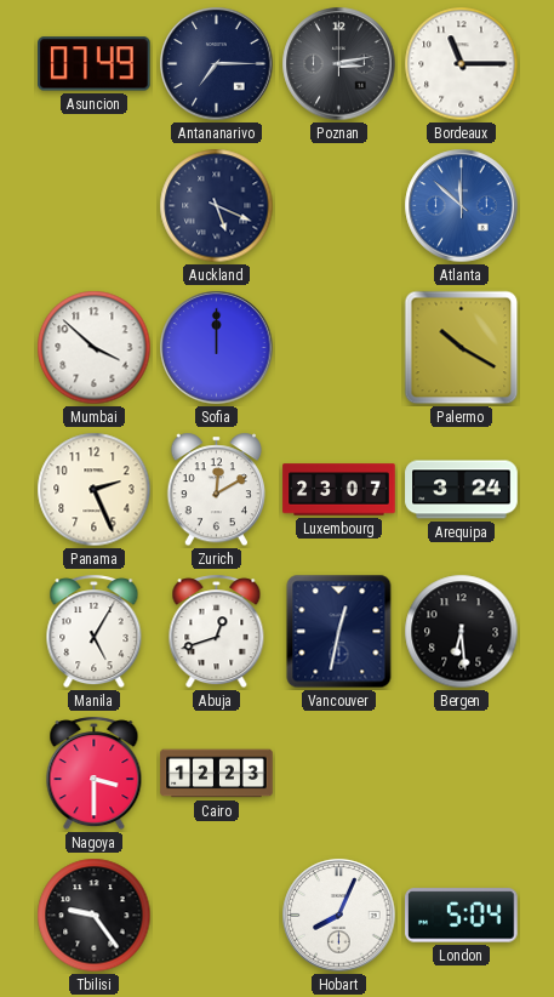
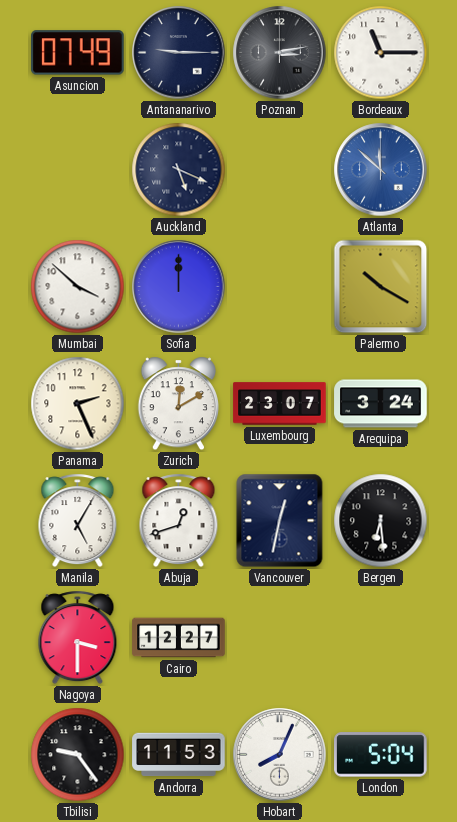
Antananarivo: 7:15 -> 9:15 (179, 53)
Cairo: 12:23 -> 12:27 (179, 638)
Andorra: none -> 11:53 (179, 755)
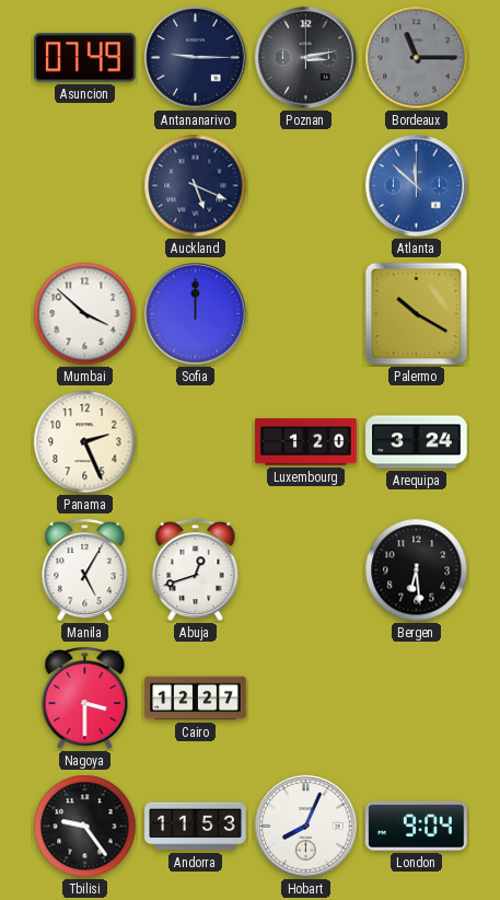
Bordeaux dial: white -> grey (417, 58)
Zurich: 12:10 -> none (178, 404)
Luxembourg: 23:07 -> 1:20 (306, 442)
Vancouver: 12:32 -> none (280, 521)
London: 5:04 -> 9:04 (417, 827)
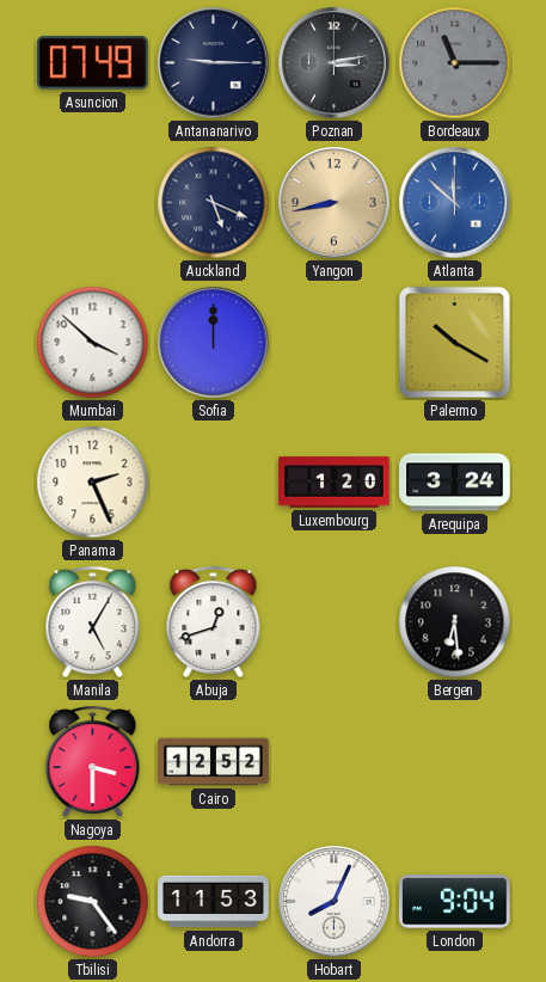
Yangon: none -> 8:43 (335, 203)
Cairo: 12:27 -> 12:52 (214, 762)
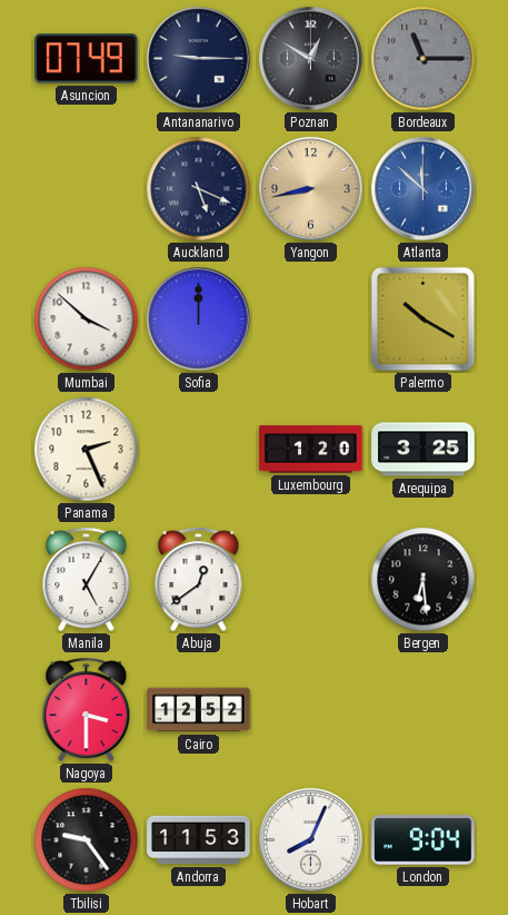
Poznan: 3:13 -> 12:50 (311, 59)
Arequipa: 3:24 -> 3:25 (424, 450)
Abuja: 12:42 -> 12:39 (199, 580)
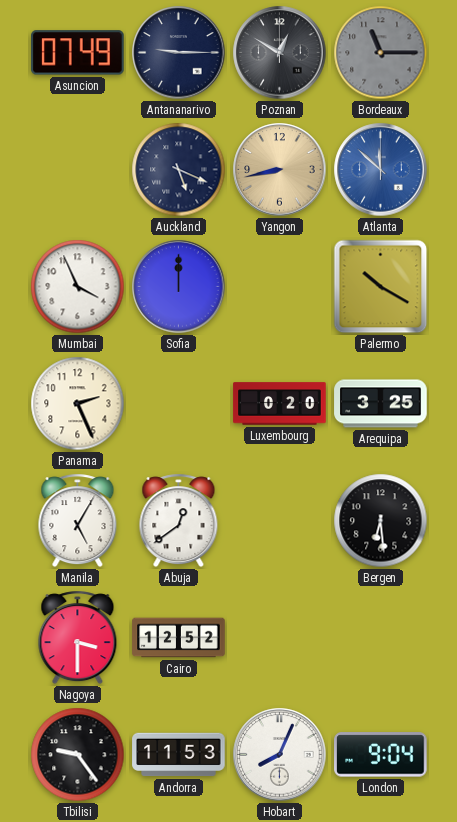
Mumbai: 3:52 -> 3:56 (78, 287)
Luxembourg: 1:20 -> 0:20 (280, 404)
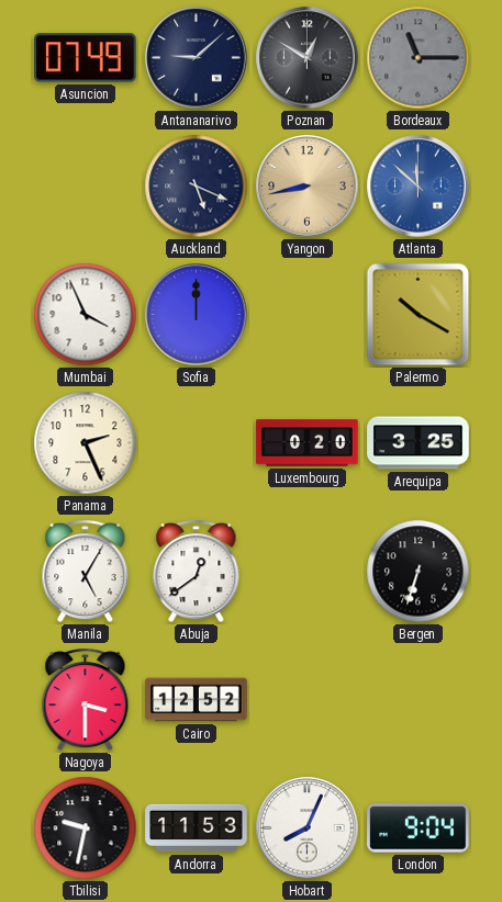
Antananarivo: 9:15 -> 9:08 (197, 58)
Bergen: 6:29 -> 6:33 (419, 572)
Tbilisi: 9:24 -> 9:32 (86, 828)
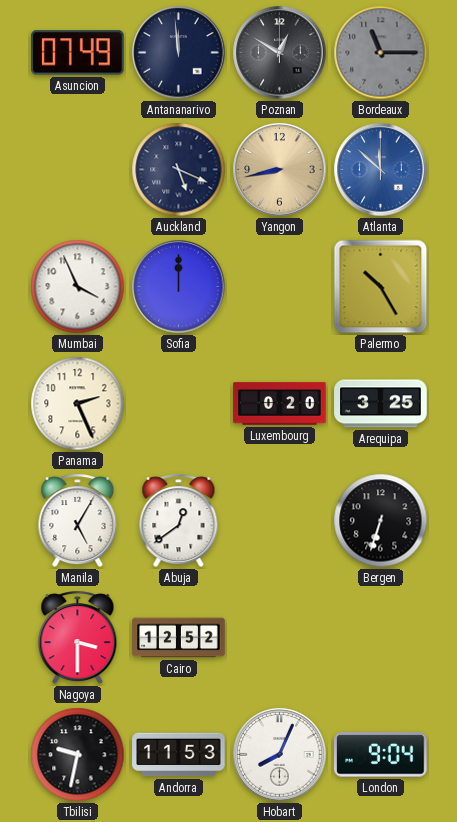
Antananarivo: 9:08 -> 11:59 (179, 53)
Palermo: 10:20 -> 10:25 (381, 287)
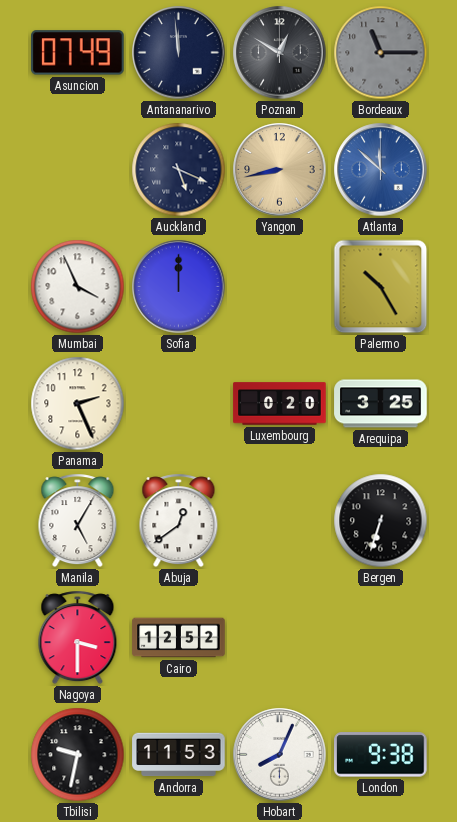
London: 9:04 -> 9:38 (381, 755)
